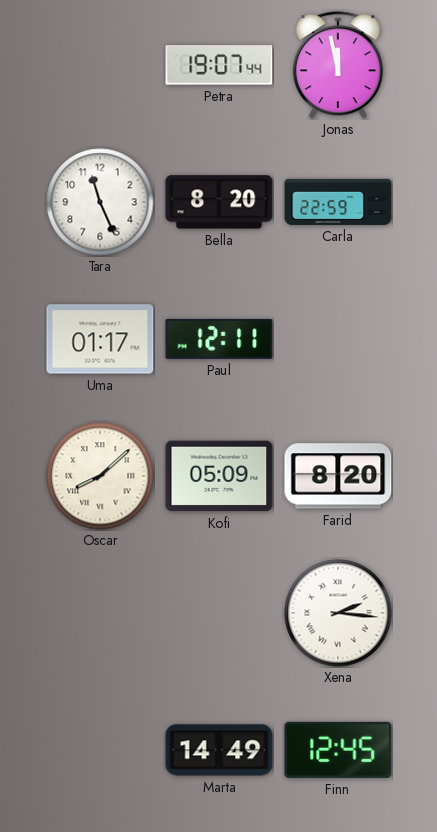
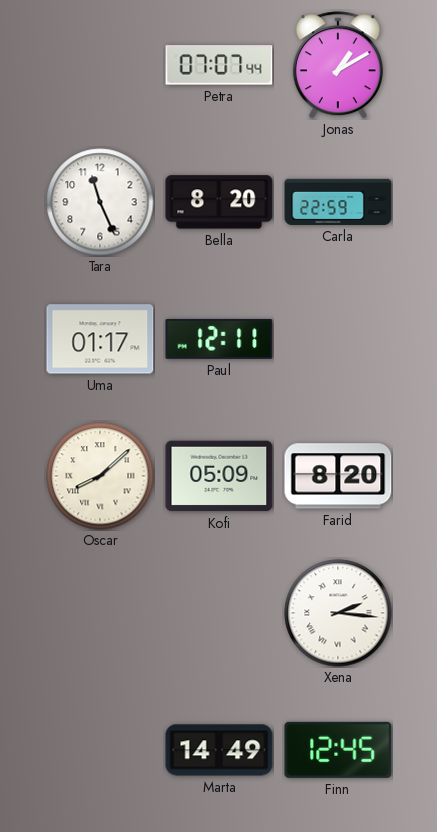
Petra: 19:07 -> 07:07 (219, 65)
Jonas: 11:58 -> 1:10 (338, 65)
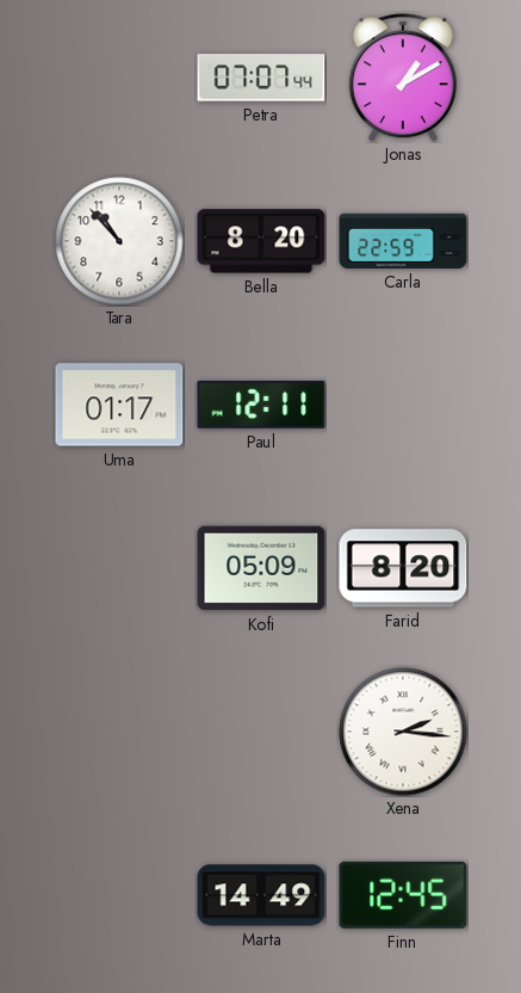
Tara: 11:26 -> 10:53 (119, 241)
Oscar: 8:08 -> none (100, 476)
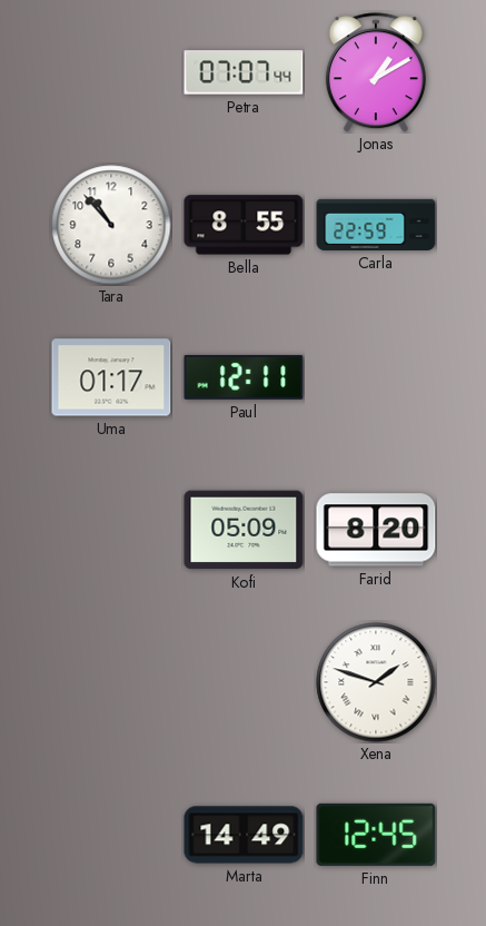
Bella: 8:20 -> 8:55 (244, 225)
Xena: 2:16 -> 1:48 (376, 682)
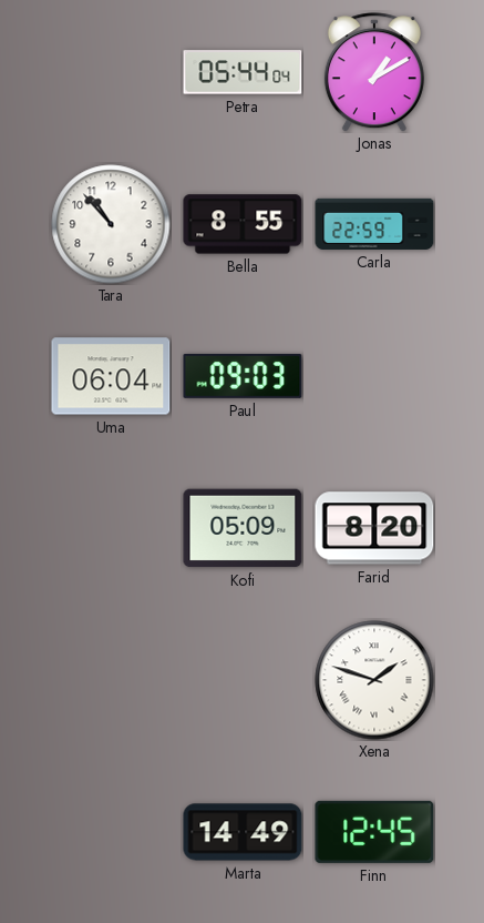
Petra: 07:07 -> 05:44 (243, 72)
Uma: 01:17 -> 06:04 (111, 376)
Paul: 12:11 -> 09:03 (243, 376)
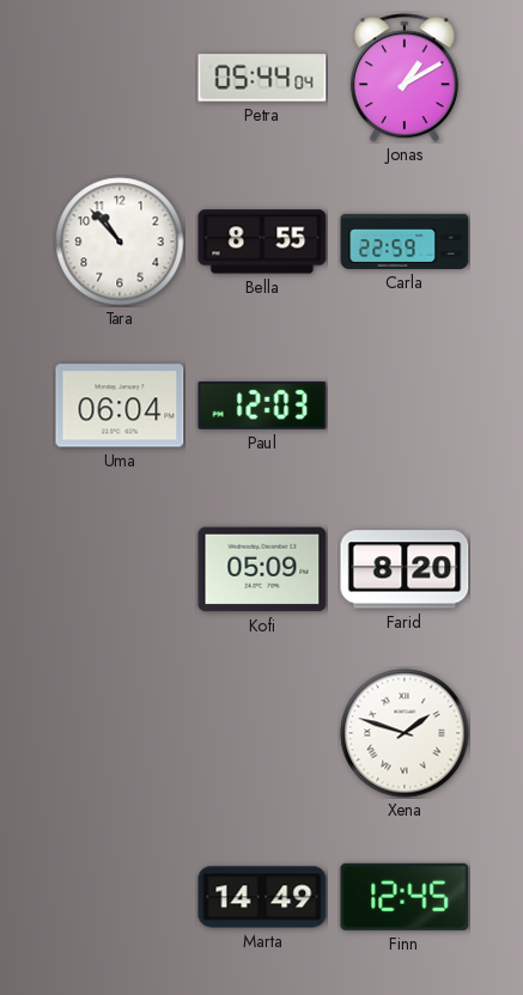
Paul: 09:03 -> 12:03 (262, 405)
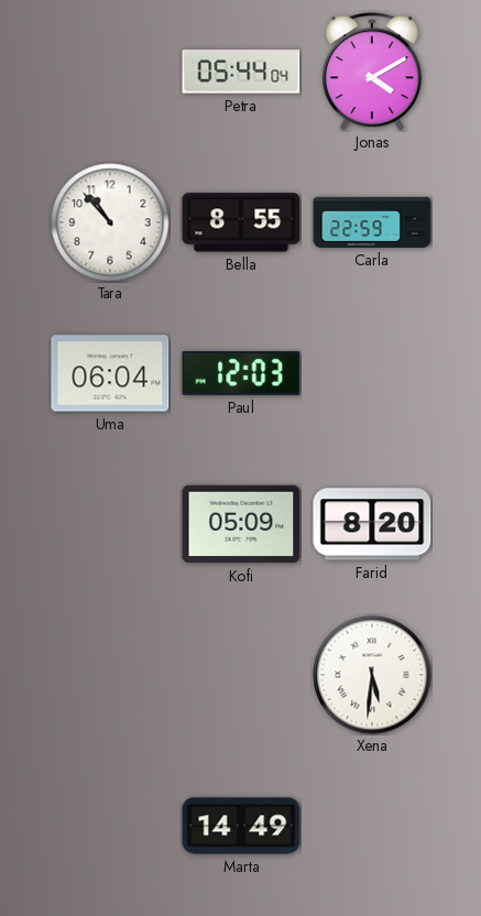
Jonas: 1:10 -> 4:10 (372, 72)
Xena: 1:48 -> 5:31 (372, 675)
Finn: 12:45 -> none (405, 897)
